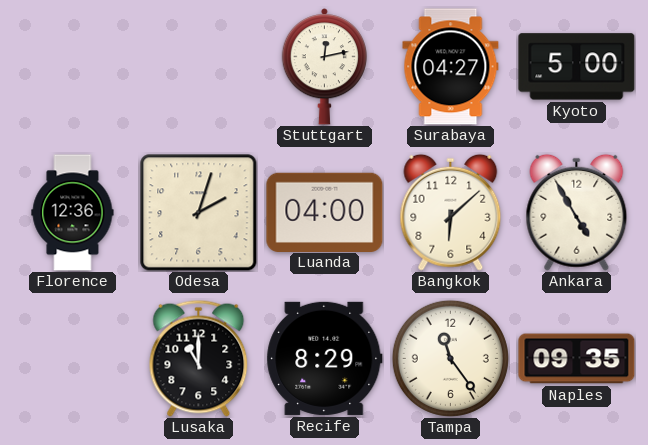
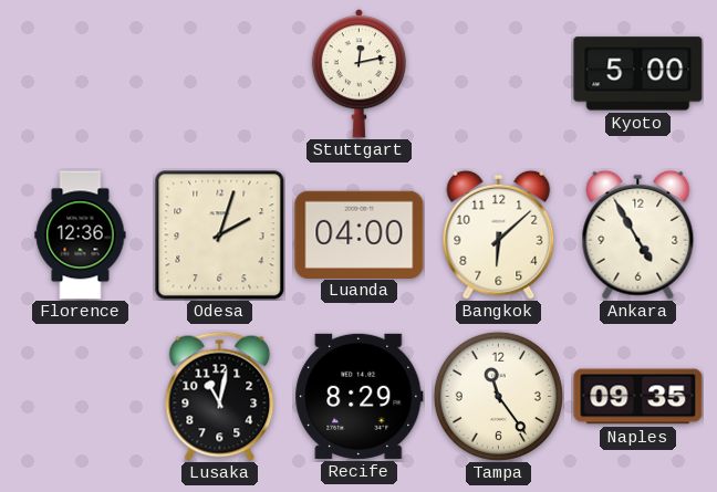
Surabaya: 04:27 -> none (451, 67)
Lusaka: 11:00 -> 11:02 (220, 396)
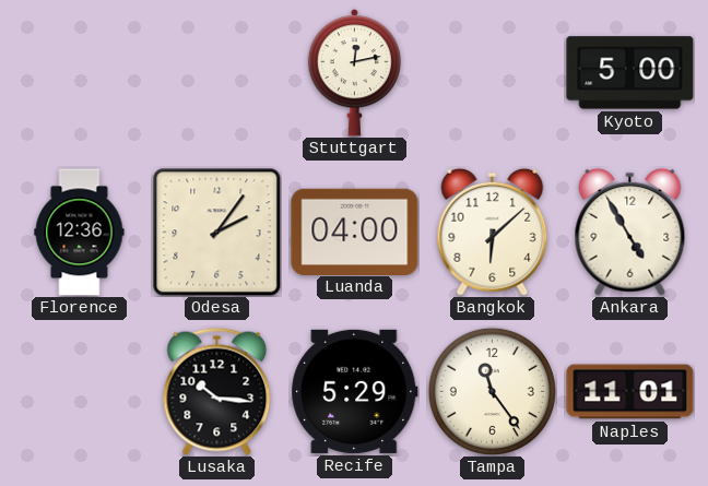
Odesa: 2:03 -> 2:06 (217, 233)
Lusaka: 11:02 -> 10:16 (217, 391)
Recife: 8:29 -> 5:29 (355, 391)
Naples: 09:35 -> 11:01 (630, 392)
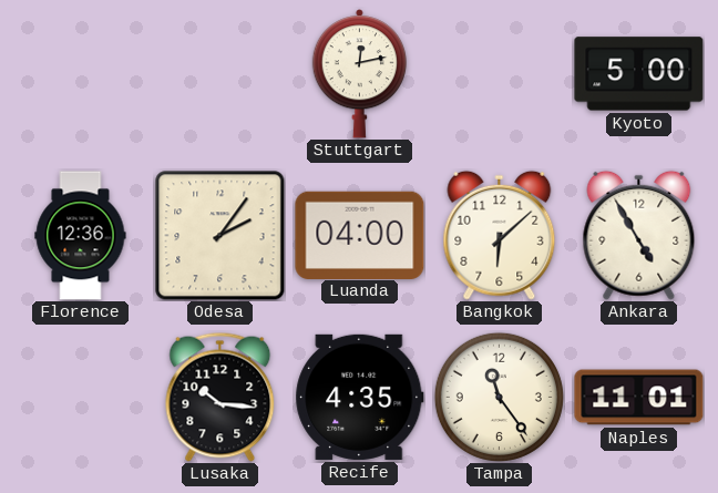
Recife: 5:29 -> 4:35 (360, 397)
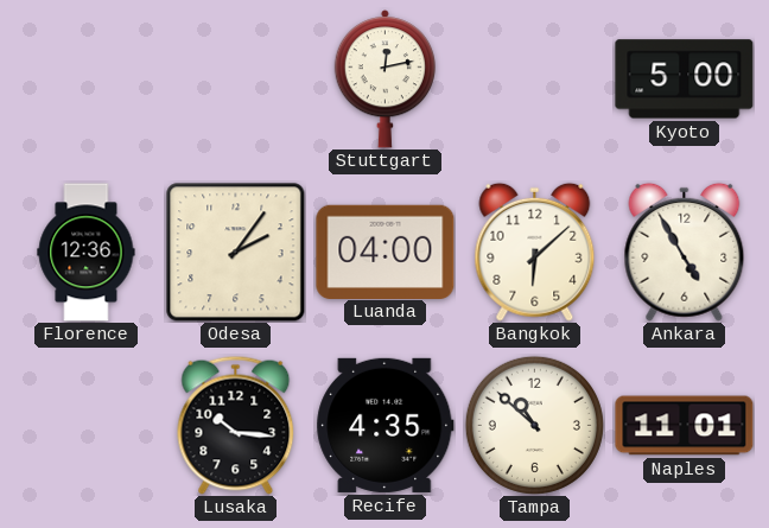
Tampa: 11:24 -> 10:52 (534, 425)
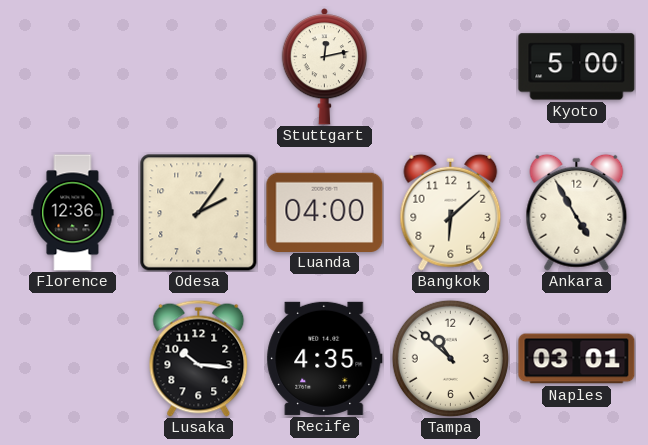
Naples: 11:01 -> 03:01 (577, 359)
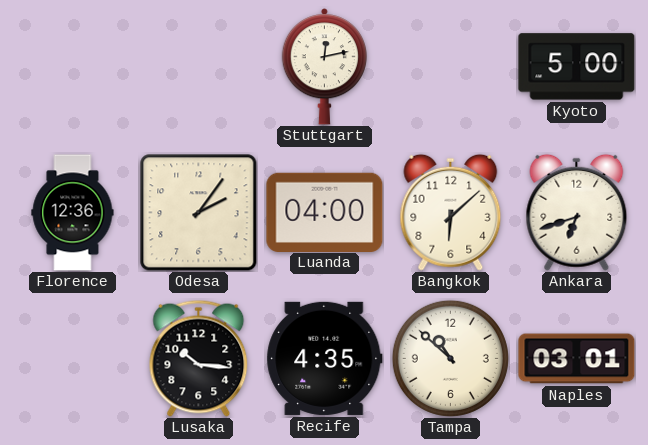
Ankara: 4:55 -> 6:42 (577, 212)
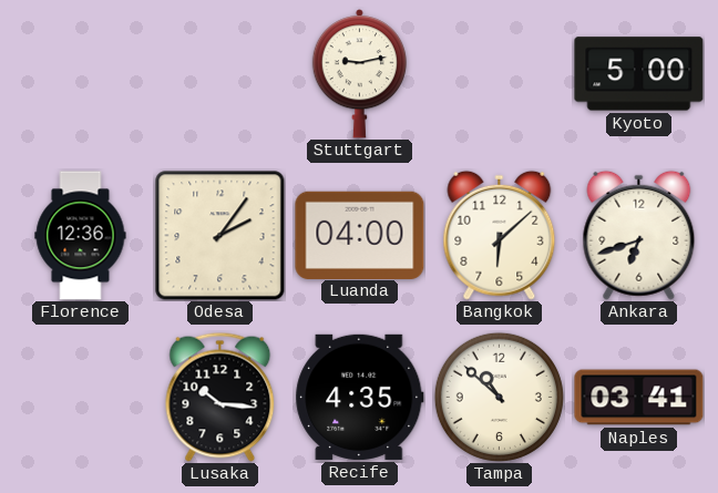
Stuttgart: 12:13 -> 9:13 (359, 74)
Naples: 03:01 -> 03:41 (639, 398)
